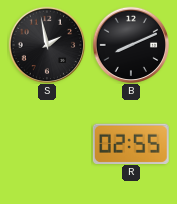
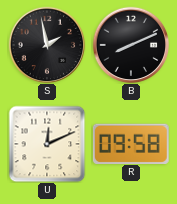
U: none -> 12:11 (47, 144)
R: 02:55 -> 09:58 (131, 143)
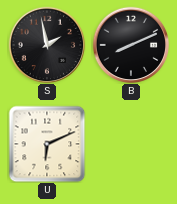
U: 12:11 -> 6:11 (47, 144)
R: 09:58 -> none (131, 143)
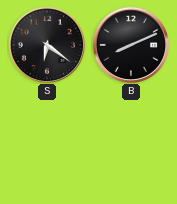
S: 1:58 -> 6:21 (47, 45)
U: 6:11 -> none (47, 144)
